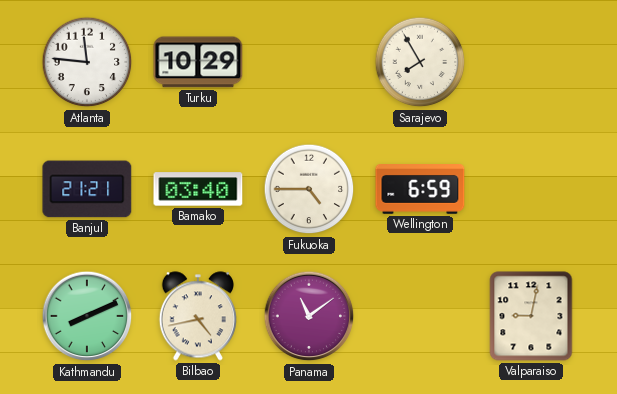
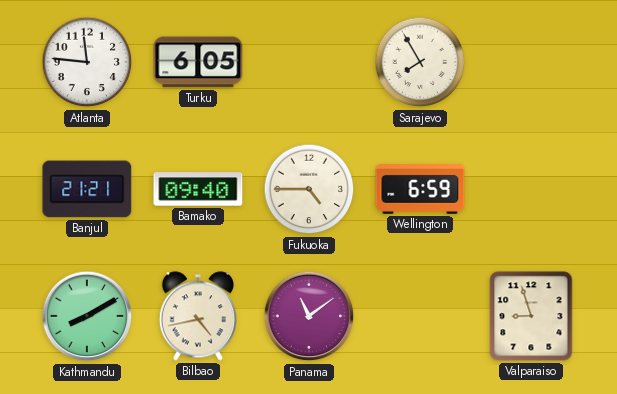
Turku: 10:29 -> 6:05 (198, 62)
Bamako: 03:40 -> 09:40 (198, 189)
Kathmandu: 8:11 -> 8:10 (87, 316)
Valparaiso: 9:02 -> 8:57 (531, 316)
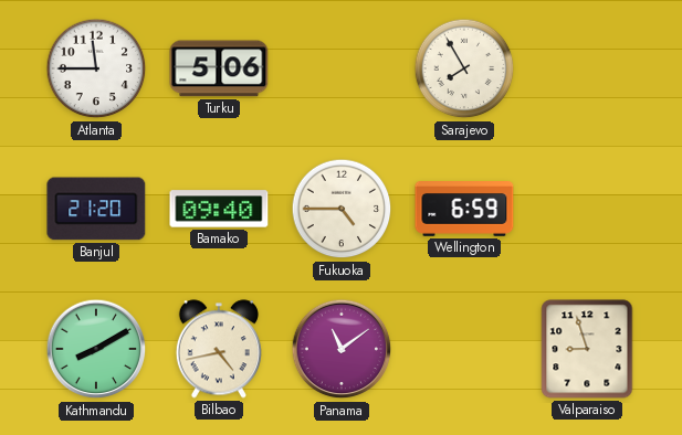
Atlanta: 11:46 -> 11:45 (96, 68)
Turku: 6:05 -> 5:06 (219, 68)
Banjul: 21:21 -> 21:20 (96, 209)
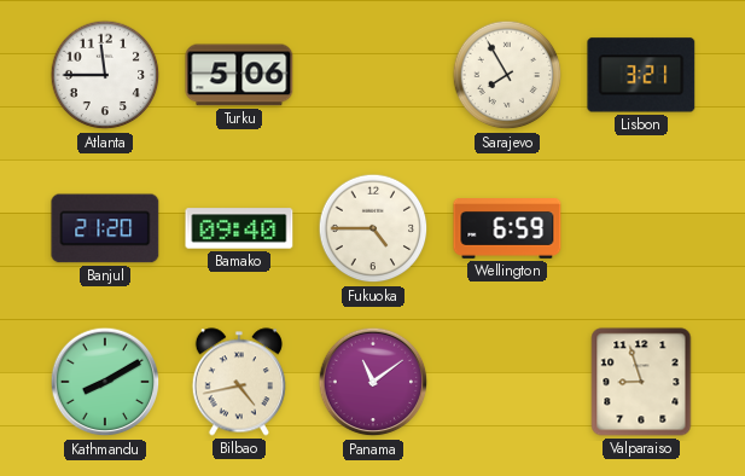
Lisbon: none -> 3:21 (641, 75)
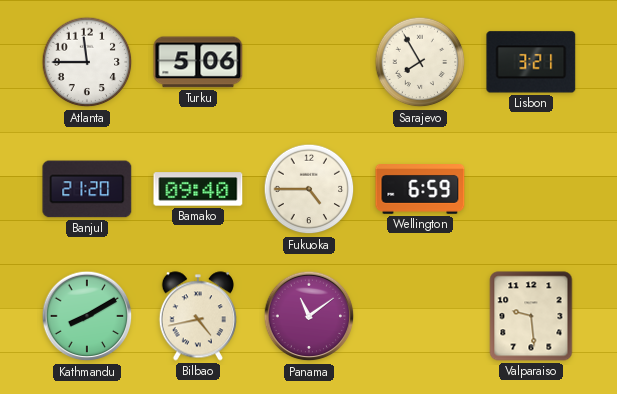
Valparaiso: 8:57 -> 9:29 (531, 316)
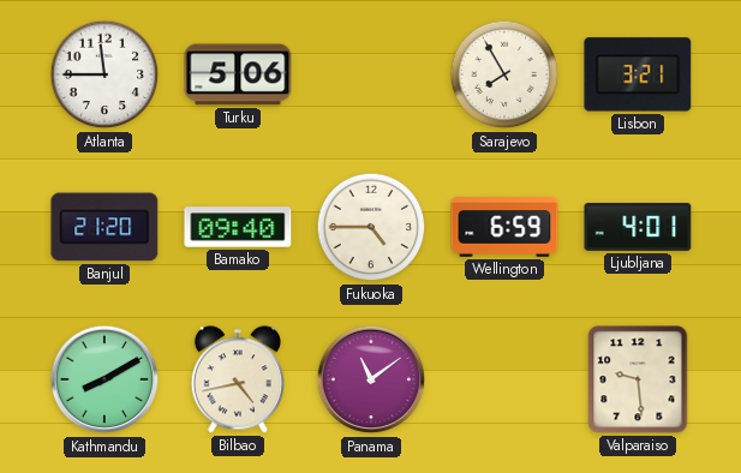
Ljubljana: none -> 4:01 (638, 227)
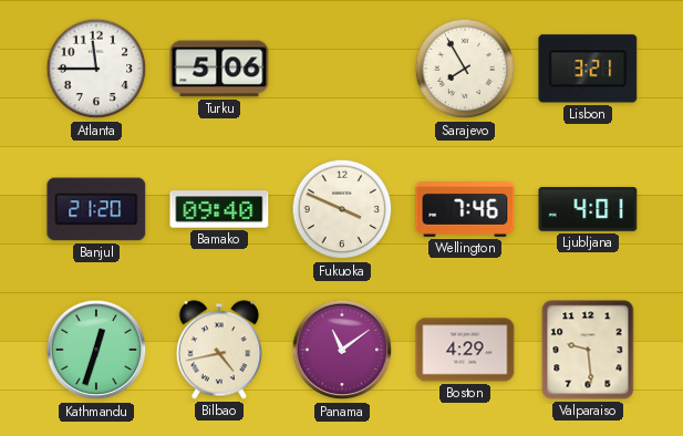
Fukuoka: 4:45 -> 3:49 (342, 209)
Wellington: 6:59 -> 7:46 (465, 210)
Kathmandu: 8:10 -> 12:33 (96, 350)
Boston: none -> 4:29 (465, 350)
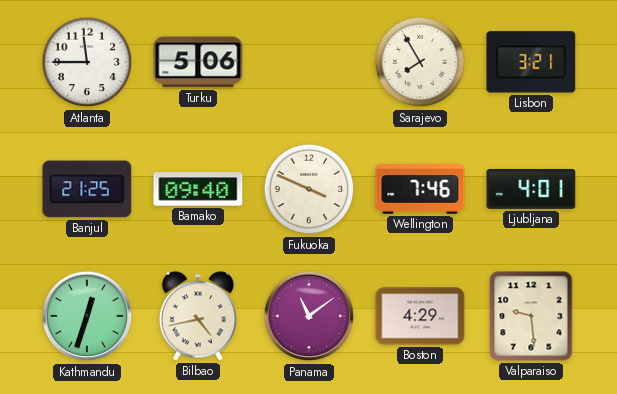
Banjul: 21:20 -> 21:25 (87, 189)
